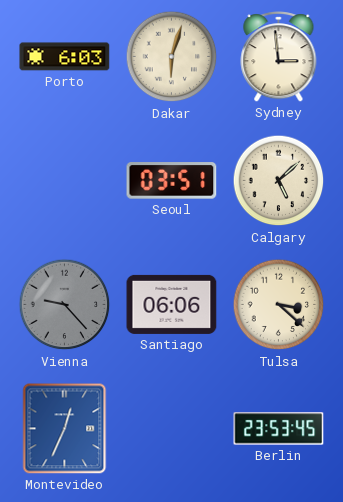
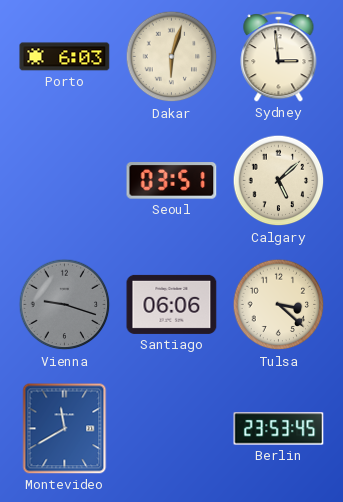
Vienna: 9:23 -> 9:18 (65, 305)
Montevideo: 12:34 -> 11:40 (65, 429)
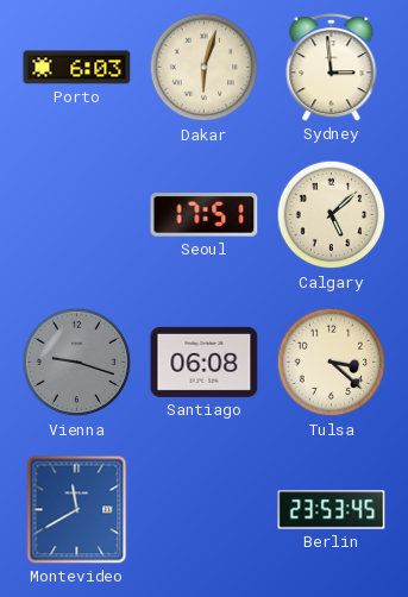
Seoul: 03:51 -> 17:51 (205, 215)
Santiago: 06:06 -> 06:08 (205, 362)
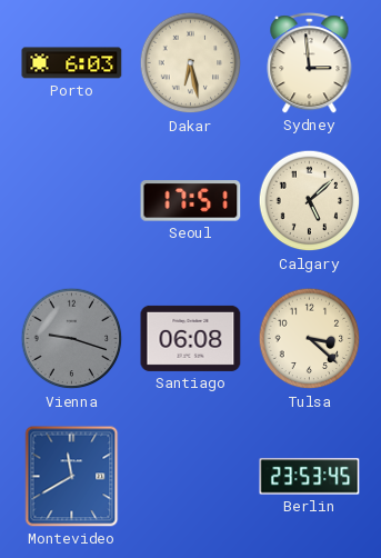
Dakar: 6:03 -> 6:28 (191, 63)
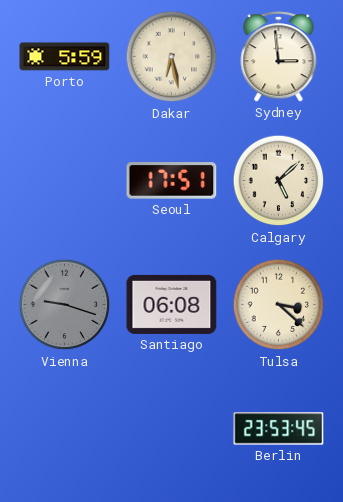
Porto: 6:03 -> 5:59 (65, 57)
Montevideo: 11:40 -> none (72, 477)
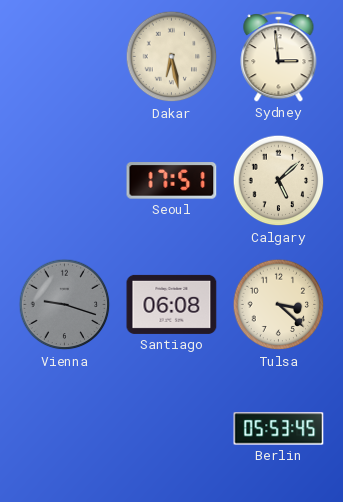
Porto: 5:59 -> none (65, 57)
Berlin: 23:53 -> 05:53 (279, 429)
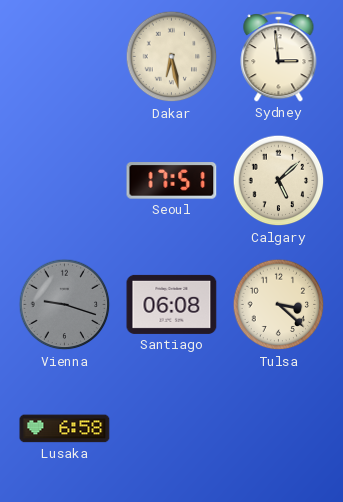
Lusaka: none -> 6:58 (65, 429)
Berlin: 05:53 -> none (279, 429)
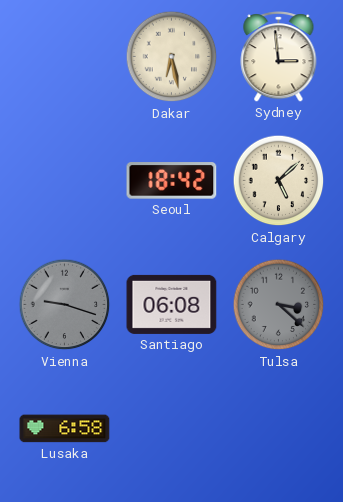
Seoul: 17:51 -> 18:42 (172, 181)
Tulsa dial: cream -> grey (279, 305)
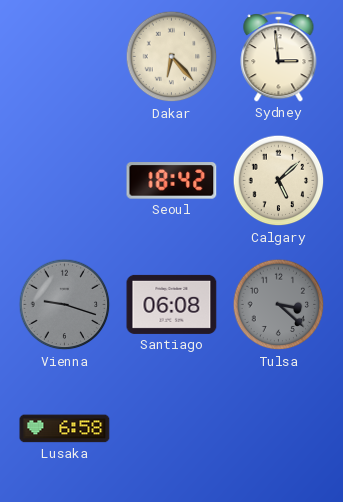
Dakar: 6:28 -> 6:23 (172, 57)
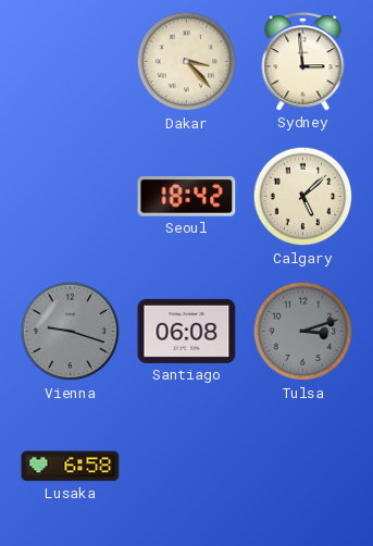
Dakar: 6:23 -> 3:23 (187, 62)
Tulsa: 3:22 -> 3:12 (303, 332)
